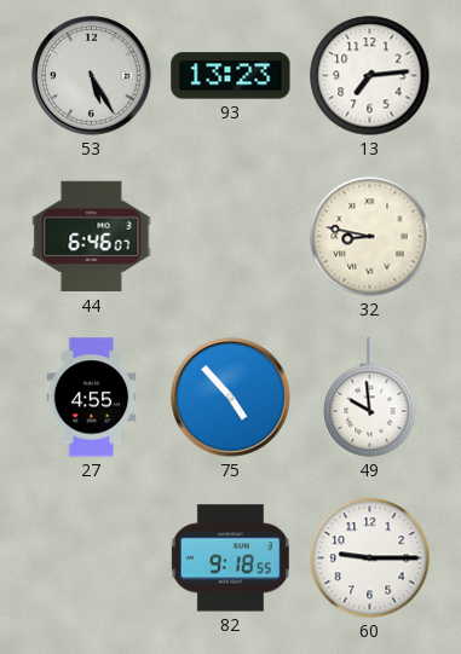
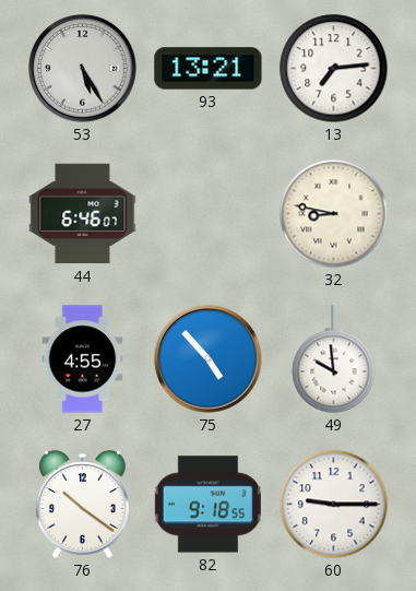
93: 13:23 -> 13:21 (209, 69)
76: none -> 10:21 (82, 505)
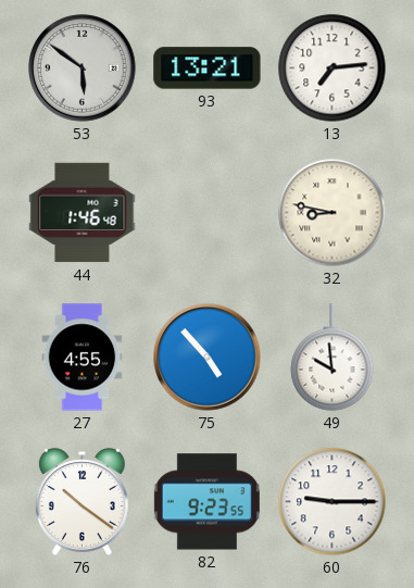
53: 5:25 -> 5:51 (83, 68)
44: 6:46 -> 1:46 (83, 213)
82: 9:18 -> 9:23 (206, 502)
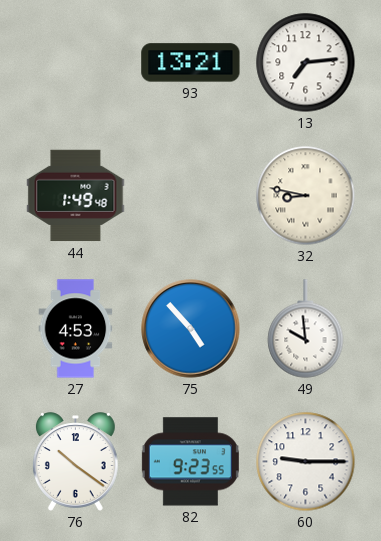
53: 5:51 -> none (83, 68)
44: 1:46 -> 1:49 (76, 196)
27: 4:55 -> 4:53 (76, 329)
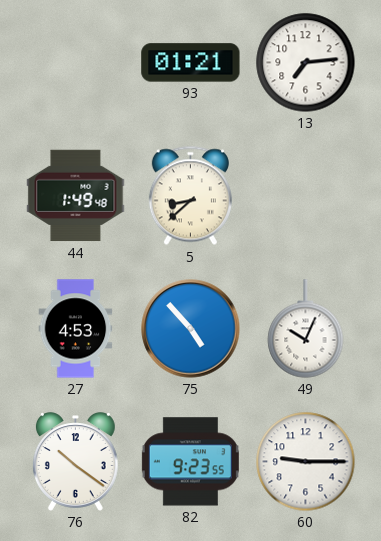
93: 13:21 -> 01:21 (191, 63)
5: none -> 8:38 (190, 196)
32: 8:47 -> none (306, 196)
49: 9:59 -> 10:04 (306, 329)
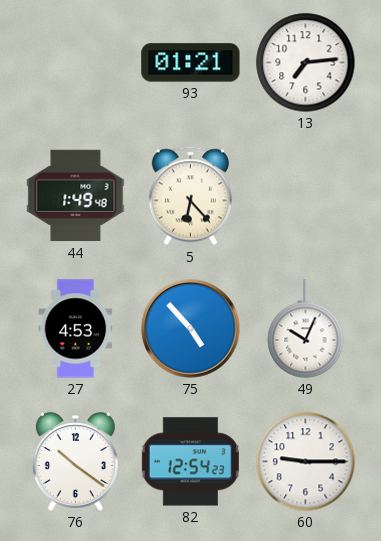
5: 8:38 -> 6:23 (190, 196)
82: 9:23 -> 12:54 (190, 462)
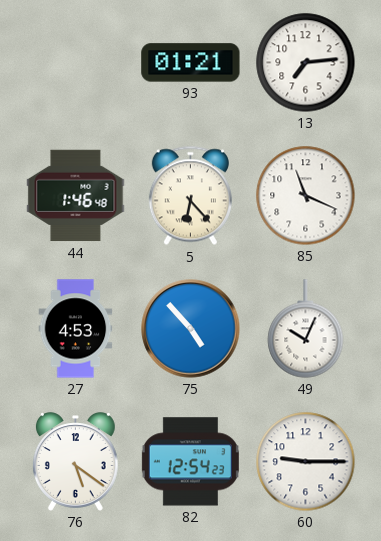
44: 1:49 -> 1:46 (76, 196)
85: none -> 11:19 (306, 196)
76: 10:21 -> 5:21 (75, 462)
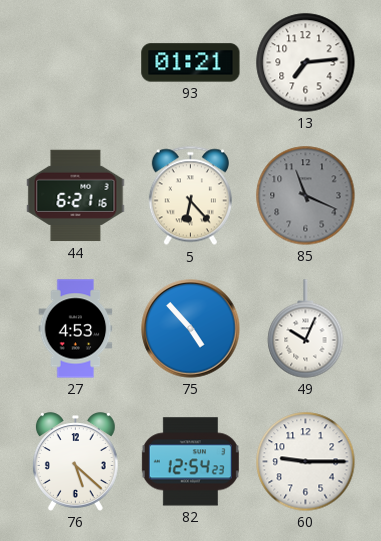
44: 1:46 -> 6:21 (76, 196)
85 dial: white -> grey (306, 196)
76: 5:21 -> 5:22 (75, 462)
